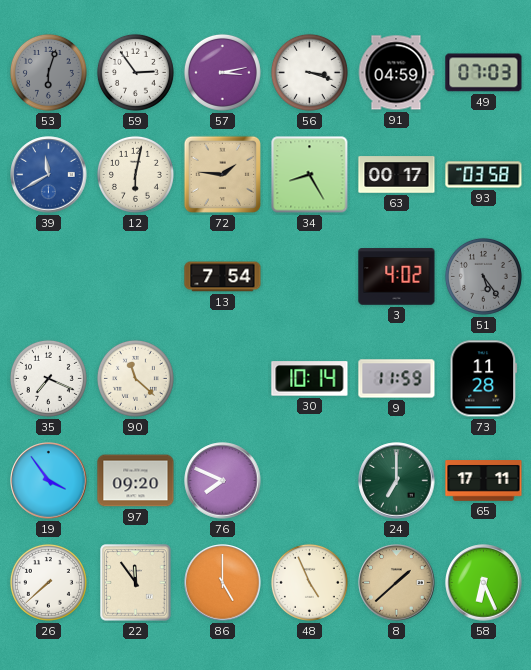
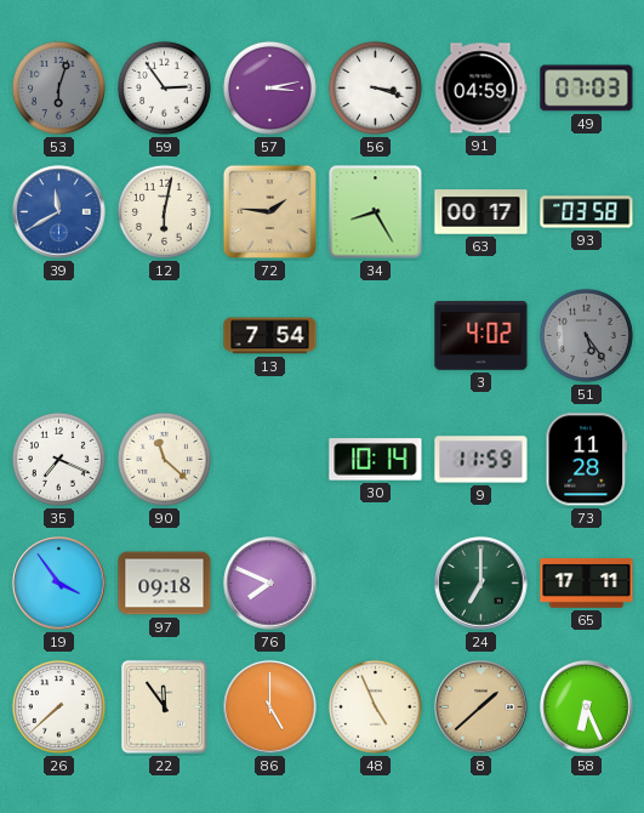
97: 09:20 -> 09:18 (165, 584)
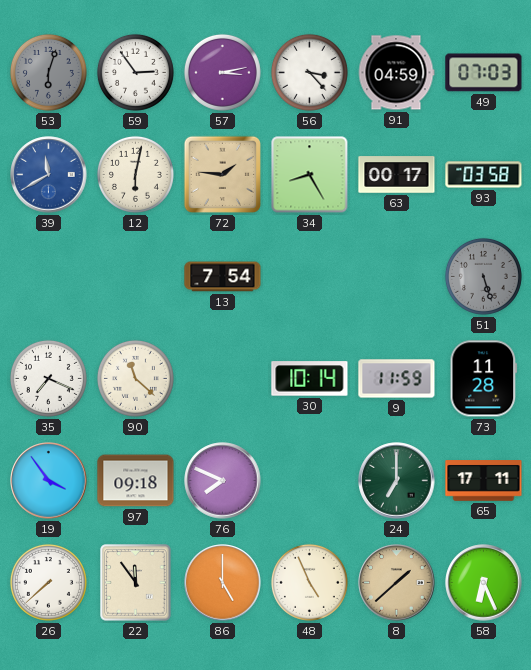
56: 3:18 -> 3:23 (309, 72)
3: 4:02 -> none (481, 336)
51: 5:24 -> 5:27 (483, 276)
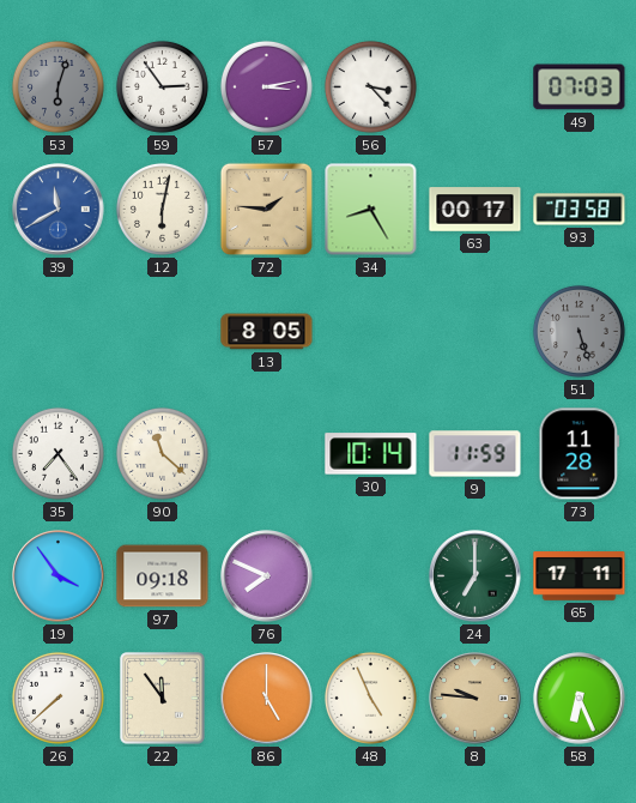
91: 04:59 -> none (396, 73)
13: 7:54 -> 8:05 (267, 332)
35: 7:19 -> 7:24 (57, 453)
8: 1:38 -> 9:46 (476, 699)
